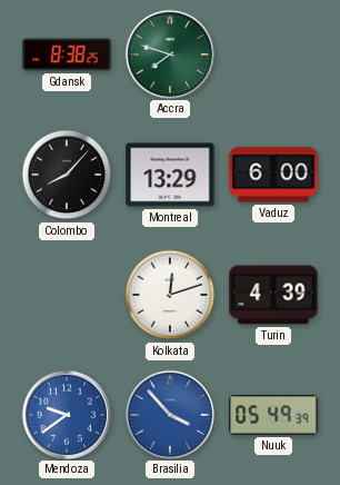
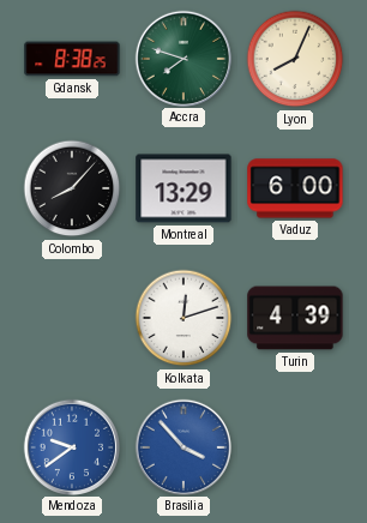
Lyon: none -> 8:04 (295, 59)
Nuuk: 05:49 -> none (273, 415)
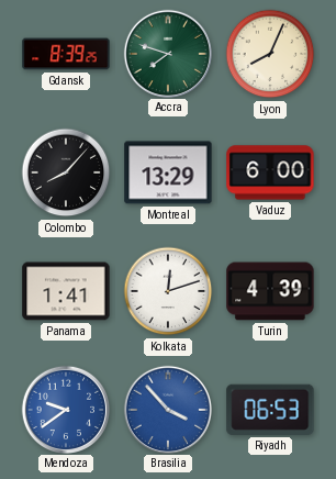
Gdansk: 8:38 -> 8:39 (66, 54)
Panama: none -> 1:41 (66, 291)
Riyadh: none -> 06:53 (270, 410)
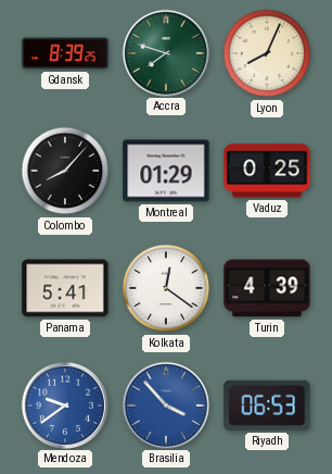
Montreal: 13:29 -> 01:29 (166, 171)
Vaduz: 6:00 -> 0:25 (267, 171)
Panama: 1:41 -> 5:41 (65, 288)
Kolkata: 12:12 -> 12:21 (166, 288)
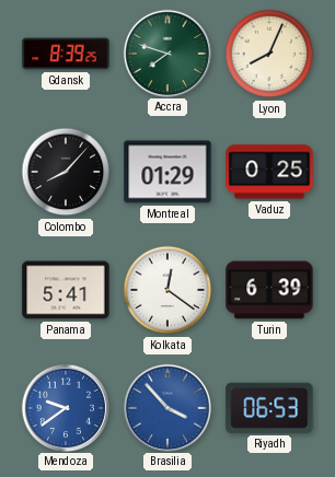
Turin: 4:39 -> 6:39 (269, 290)
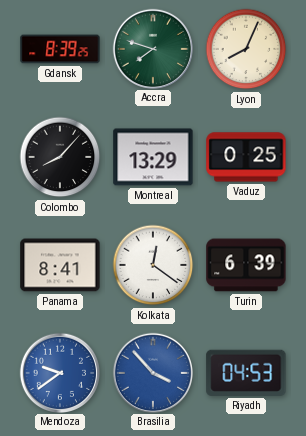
Montreal: 01:29 -> 13:29 (153, 157)
Panama: 5:41 -> 8:41 (60, 265)
Riyadh: 06:53 -> 04:53 (246, 373)
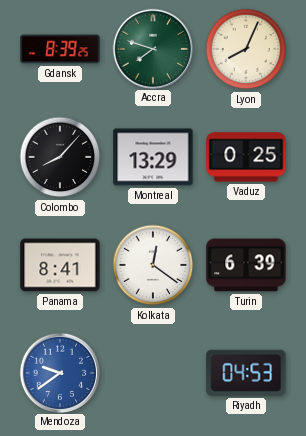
Brasilia: 3:53 -> none (152, 372)
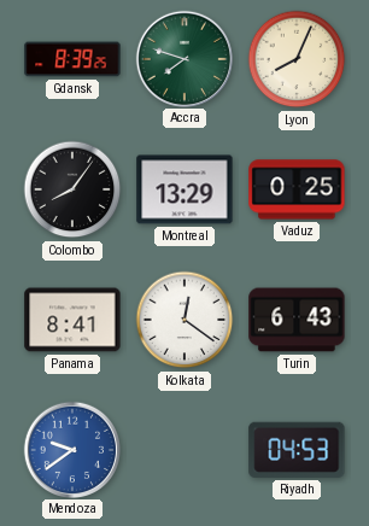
Colombo: 8:07 -> 8:06 (72, 189)
Turin: 6:39 -> 6:43 (297, 320)
